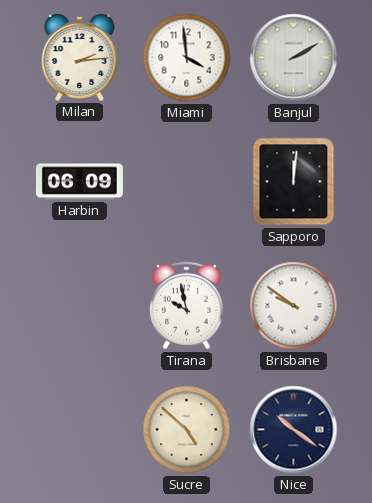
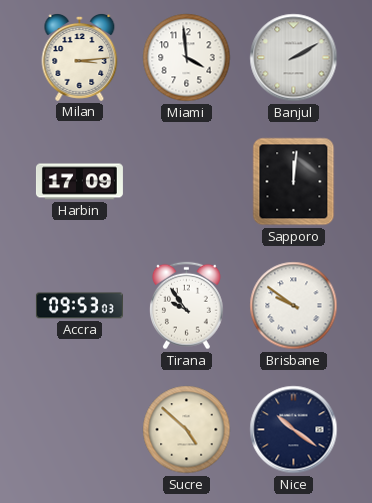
Milan: 2:14 -> 3:14 (80, 58)
Harbin: 06:09 -> 17:09 (79, 182)
Accra: none -> 09:53 (79, 306)
Tirana: 9:58 -> 9:54 (187, 306)
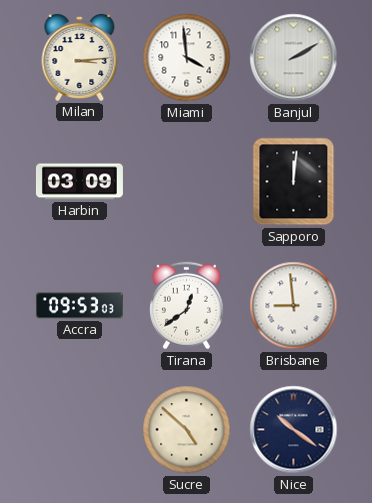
Harbin: 17:09 -> 03:09 (79, 182)
Tirana: 9:54 -> 12:39 (187, 306)
Brisbane: 9:51 -> 8:59 (294, 306)
